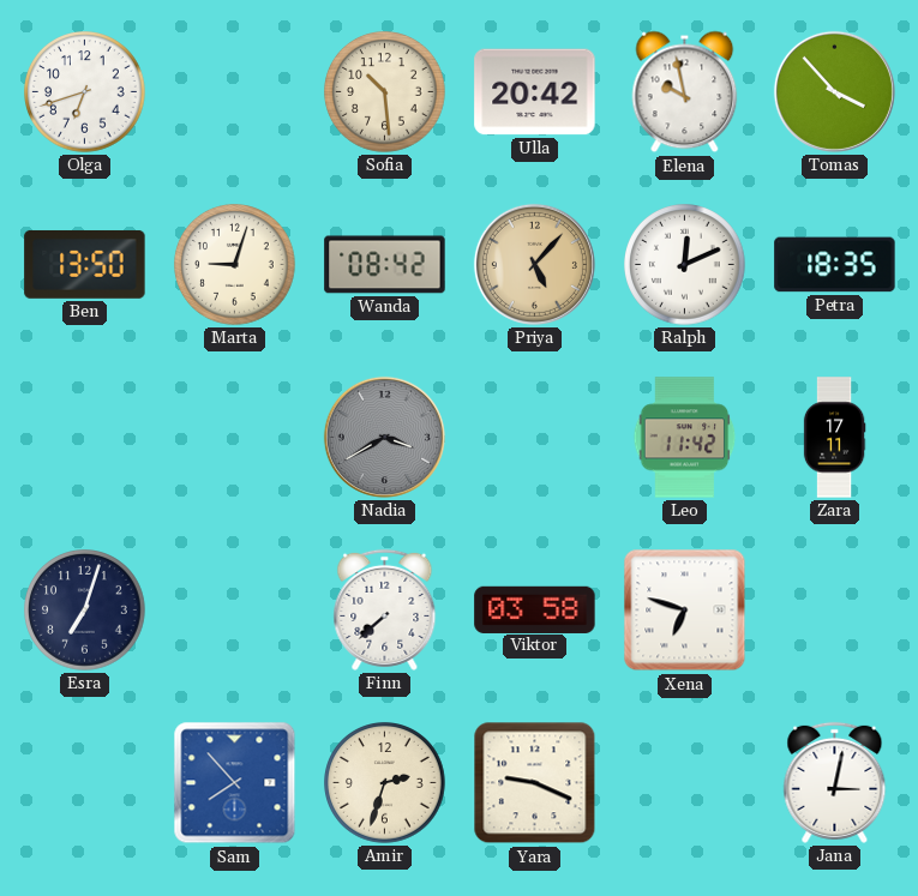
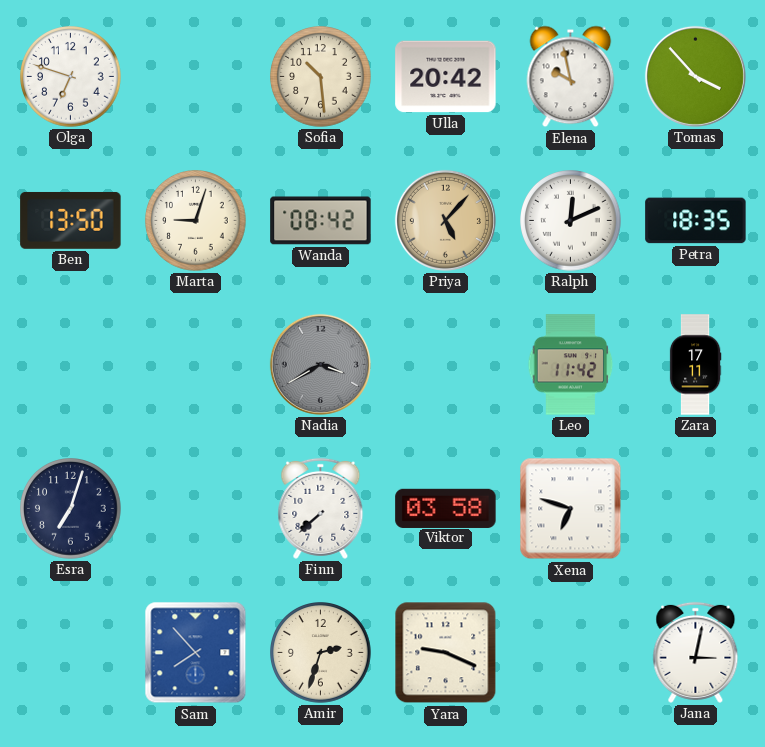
Olga: 6:42 -> 6:48 (71, 77)
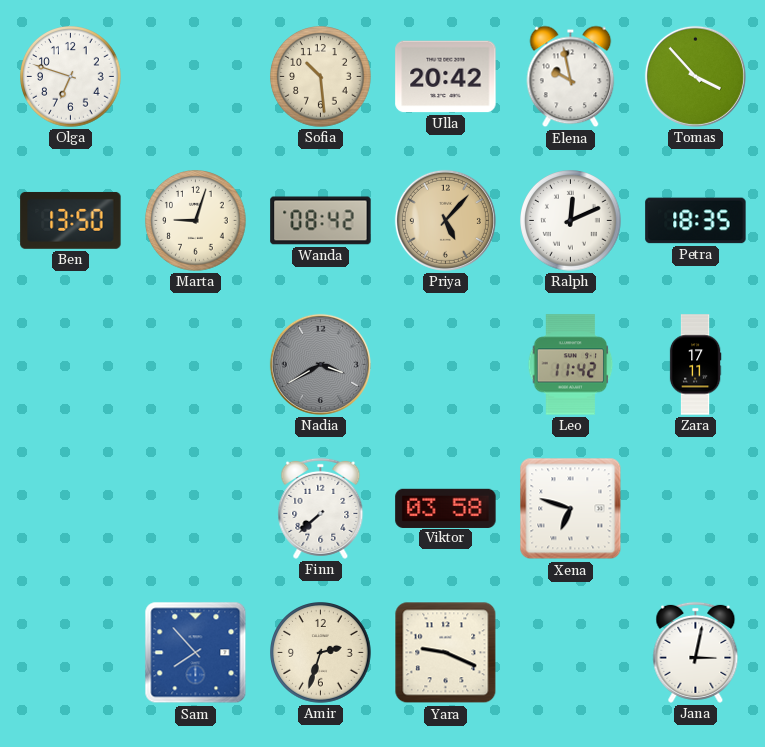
Esra: 7:03 -> none (71, 509)
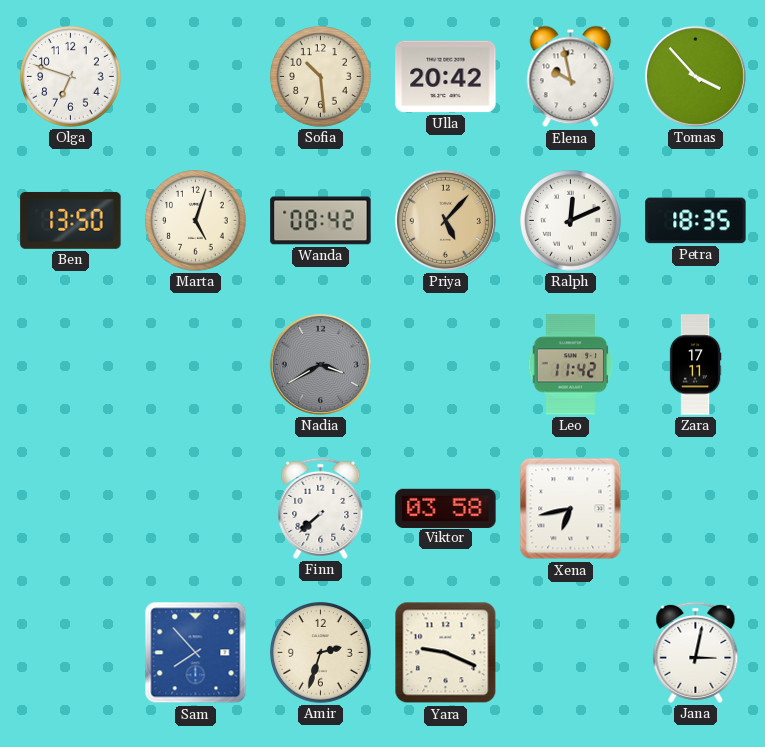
Marta: 9:03 -> 5:03 (196, 221)
Xena: 6:48 -> 6:43 (571, 509)
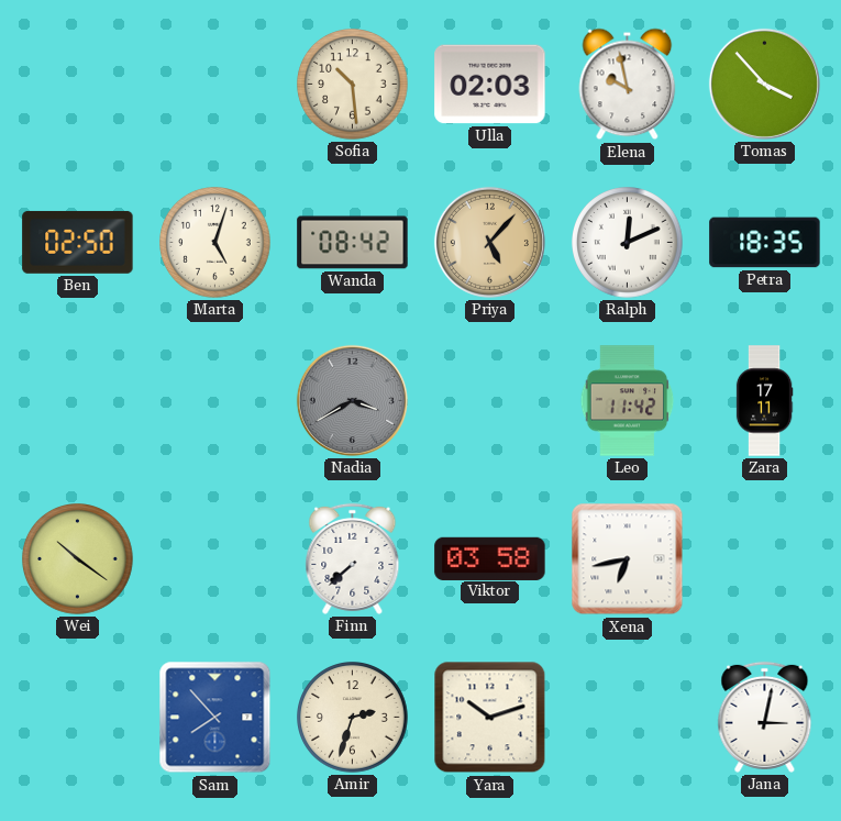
Olga: 6:48 -> none (71, 77)
Ulla: 20:42 -> 02:03 (490, 85)
Ben: 13:50 -> 02:50 (78, 242)
Wei: none -> 10:21 (78, 559)
Yara: 9:19 -> 10:12 (490, 718)
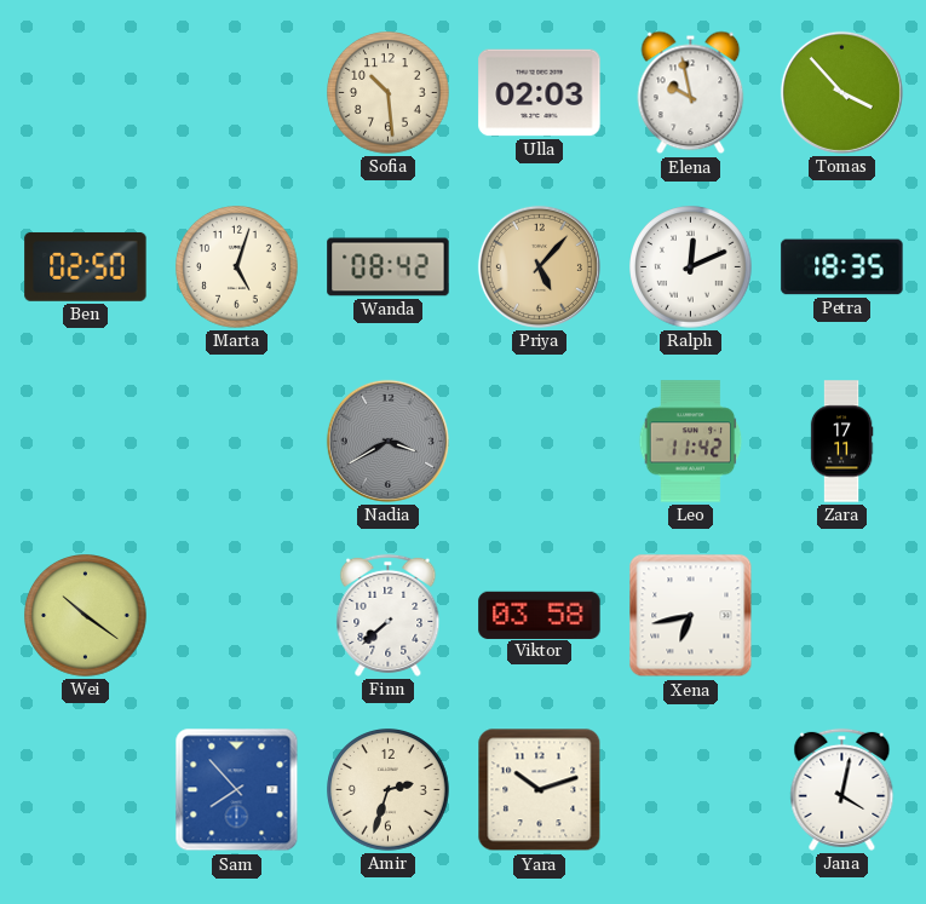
Jana: 3:02 -> 4:02 (842, 789)
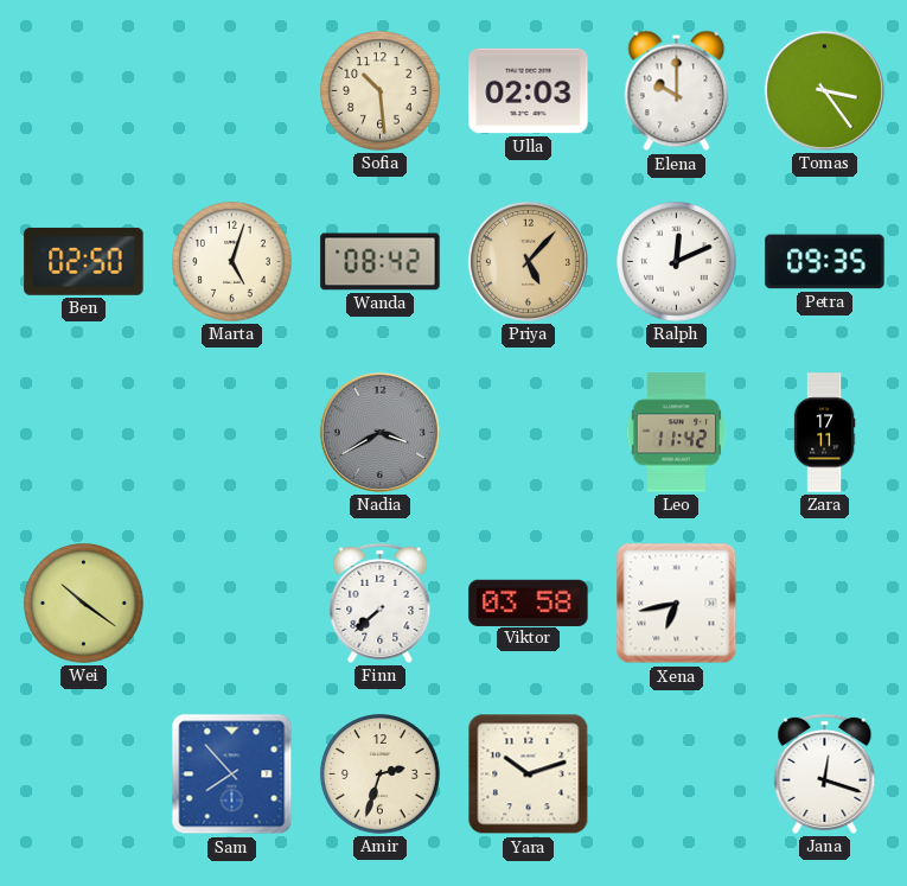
Elena: 9:58 -> 10:00 (677, 91)
Tomas: 3:53 -> 3:24 (824, 90)
Petra: 18:35 -> 09:35 (825, 262)
Jana: 4:02 -> 12:18 (825, 773)
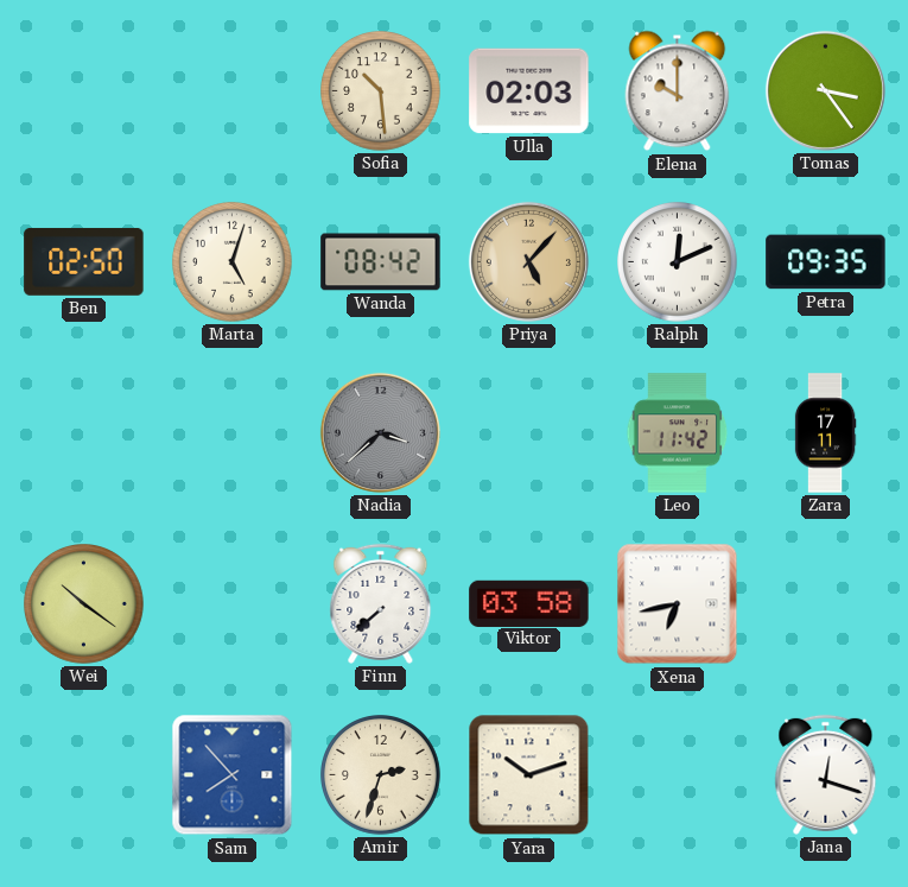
Nadia: 3:40 -> 3:38 (380, 432)
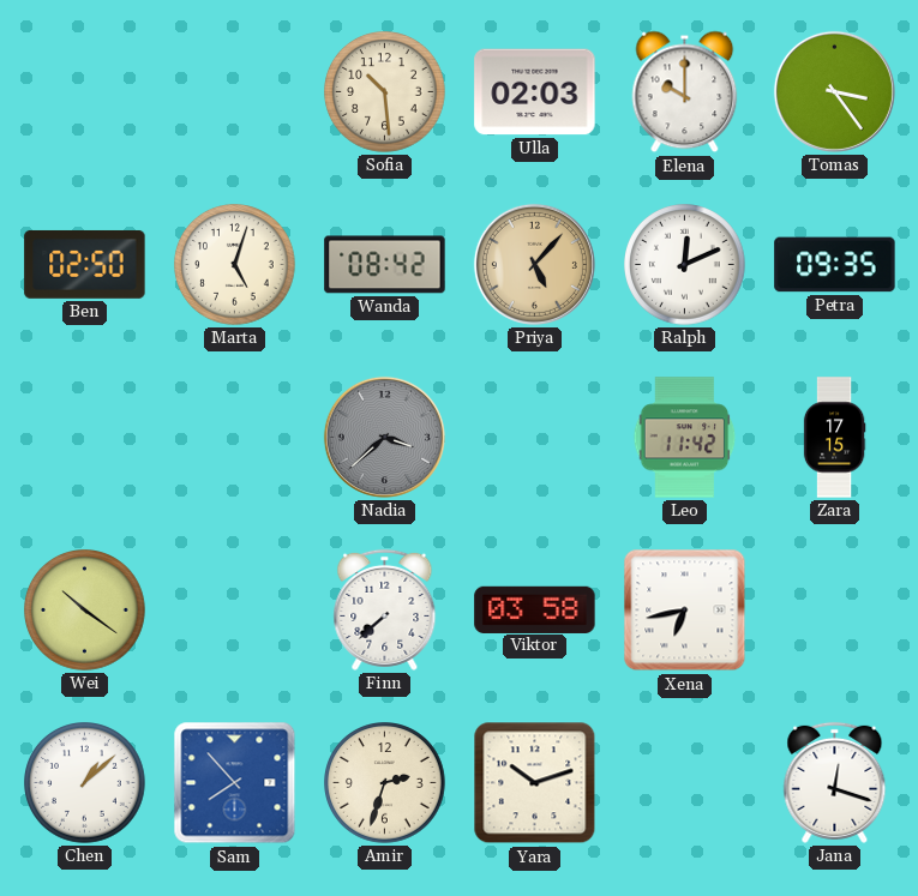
Zara: 17:11 -> 17:15 (834, 438)
Chen: none -> 1:08 (85, 783)
